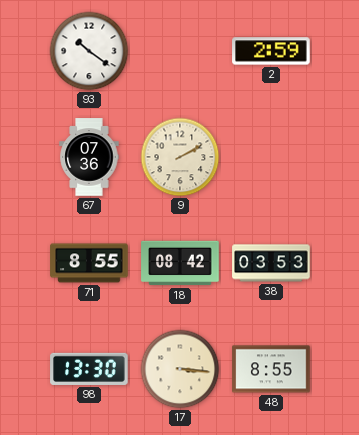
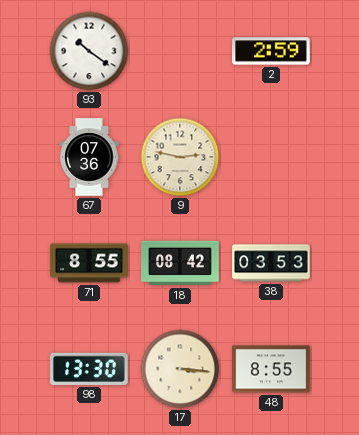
9: 2:10 -> 2:47 (180, 157)
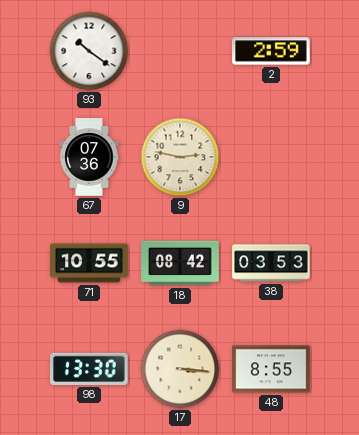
71: 8:55 -> 10:55 (89, 263)
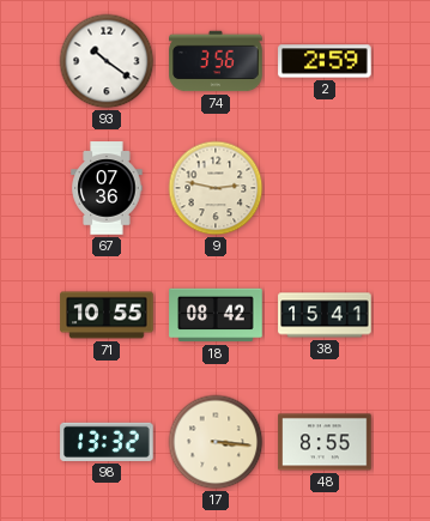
74: none -> 3:56 (216, 61)
38: 03:53 -> 15:41 (325, 315)
98: 13:30 -> 13:32 (107, 442)
